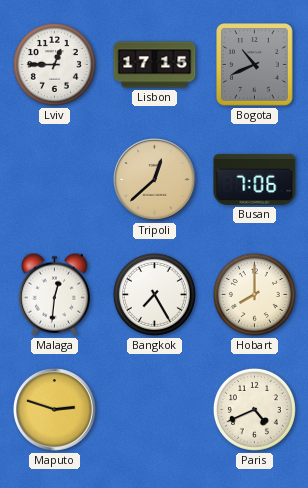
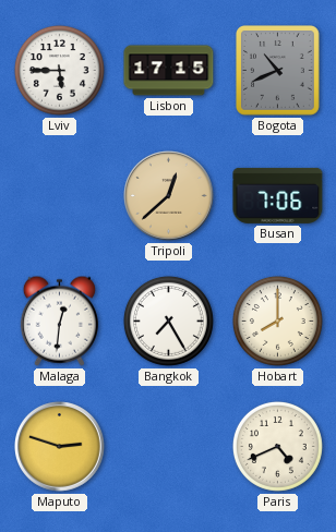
Lviv: 12:45 -> 5:45 (59, 70)
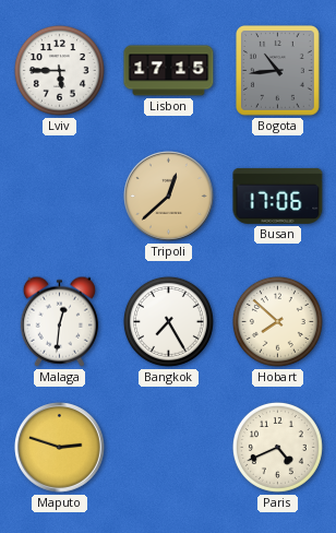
Bogota: 10:41 -> 10:44 (278, 71)
Busan: 7:06 -> 17:06 (278, 196)
Hobart: 8:00 -> 7:52 (277, 321)
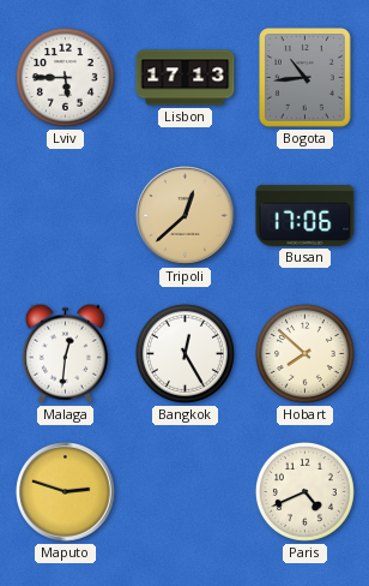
Lisbon: 17:15 -> 17:13 (186, 78)
Bangkok: 7:25 -> 12:25 (184, 353)
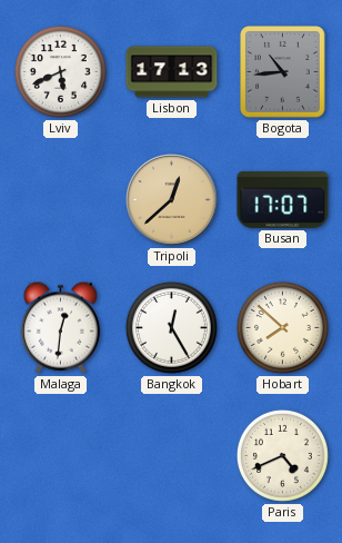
Lviv: 5:45 -> 5:41 (60, 71)
Busan: 17:06 -> 17:07 (283, 199)
Maputo: 2:48 -> none (66, 492)
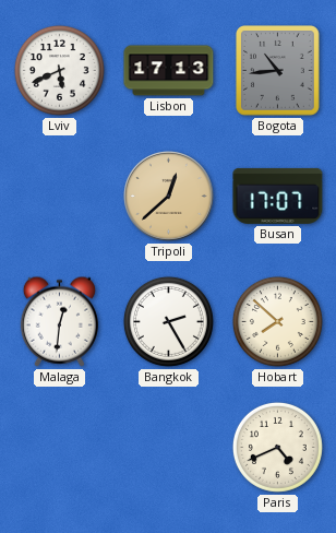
Bangkok: 12:25 -> 2:25 (168, 321)
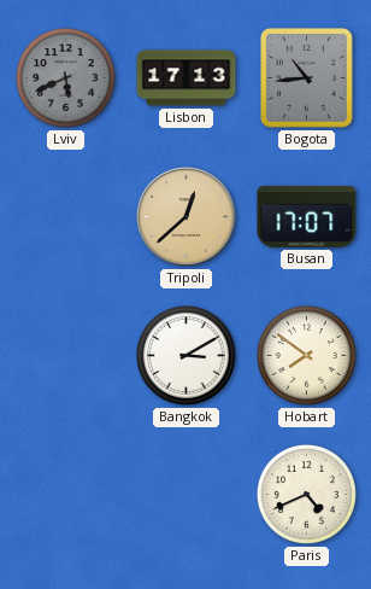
Lviv dial: white -> grey (65, 77)
Malaga: 12:31 -> none (59, 321)
Bangkok: 2:25 -> 3:10 (185, 355)
Hobart: 7:52 -> 7:51 (306, 355)
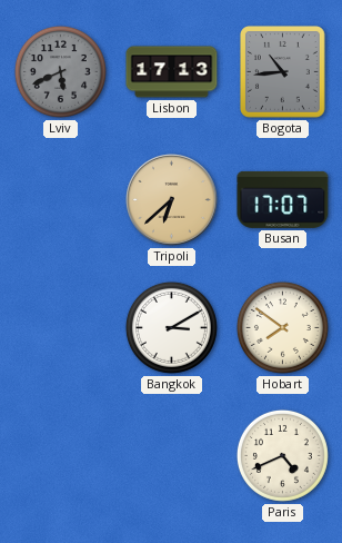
Tripoli: 12:38 -> 6:38 (172, 200)
